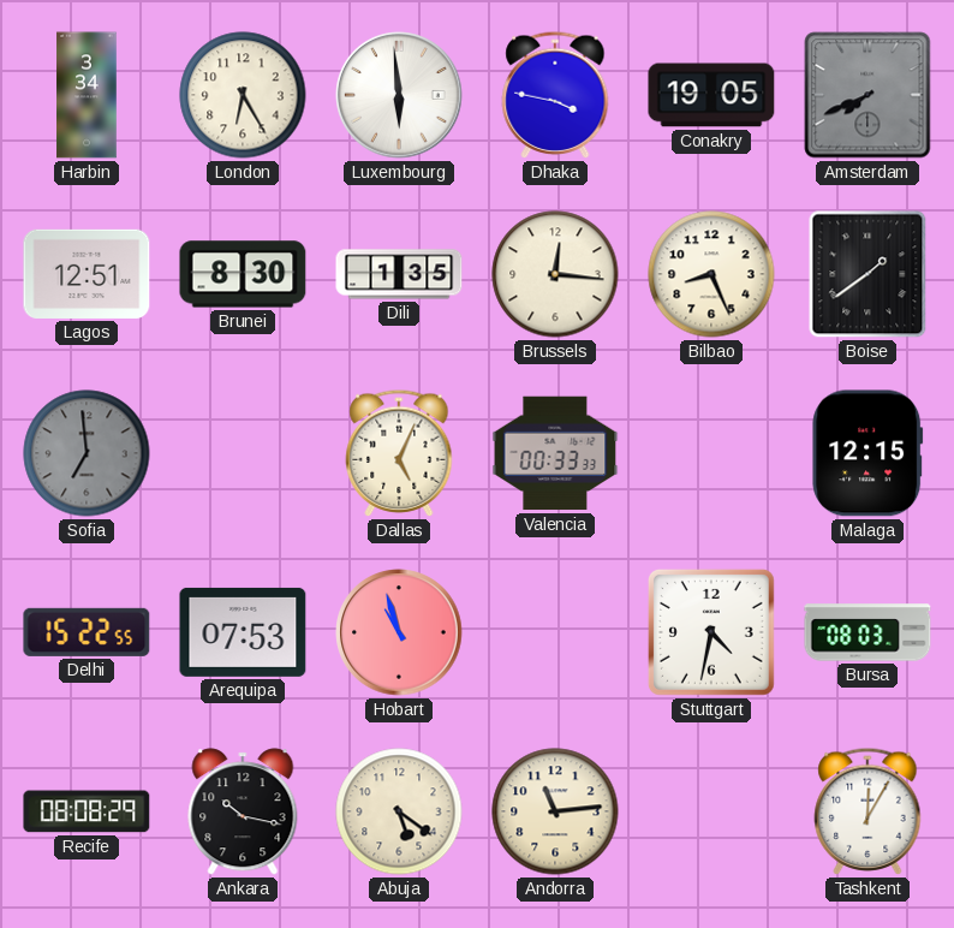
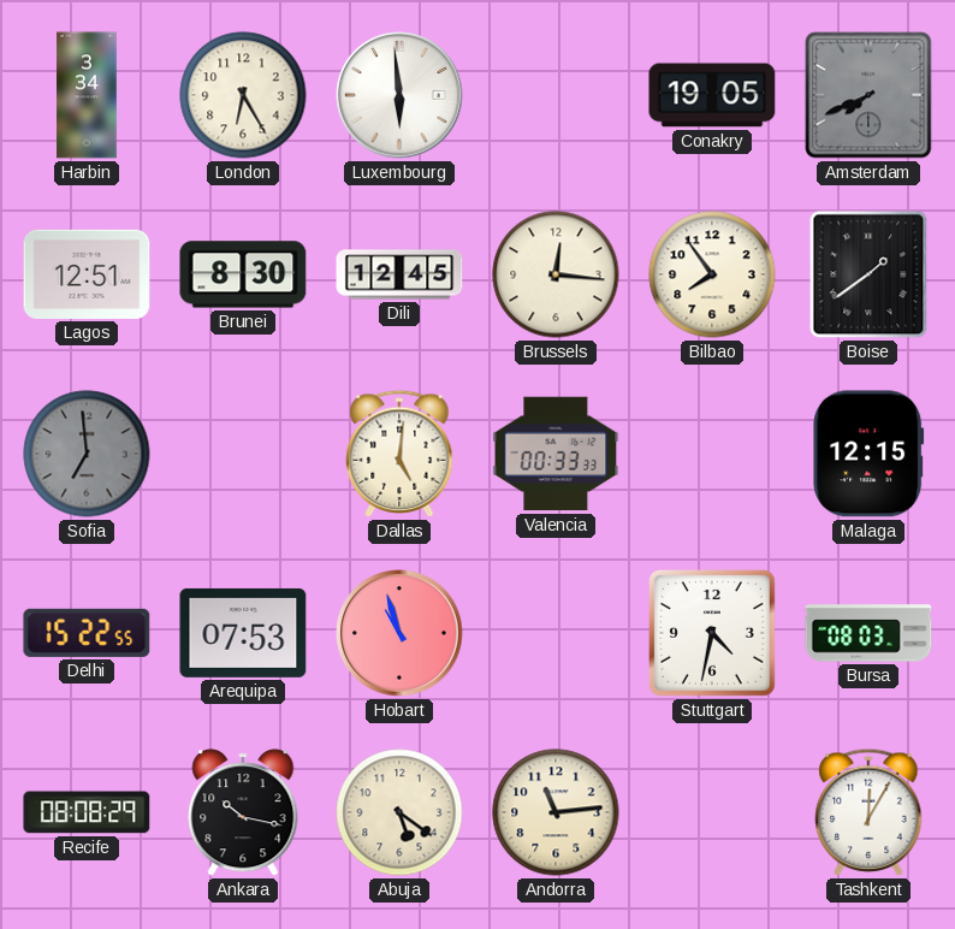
Dhaka: 3:47 -> none (555, 95)
Dili: 1:35 -> 12:45 (399, 274)
Bilbao: 8:26 -> 7:54 (712, 274)
Dallas: 5:04 -> 5:01 (399, 454)
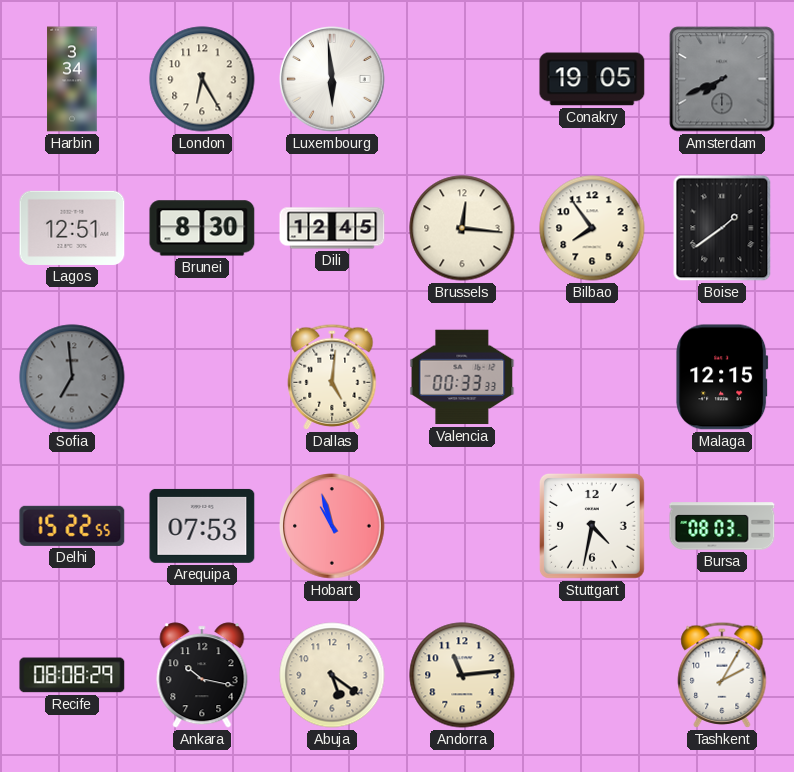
Tashkent: 12:05 -> 2:05 (722, 675)
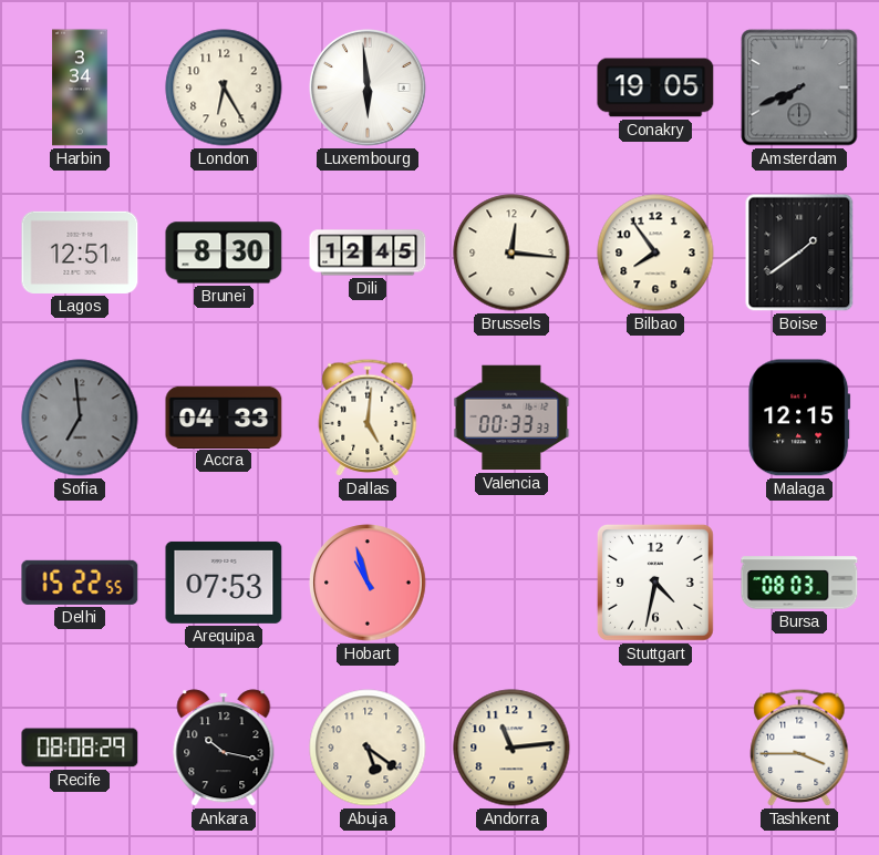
Accra: none -> 04:33 (224, 416)
Tashkent: 2:05 -> 3:45 (799, 748)
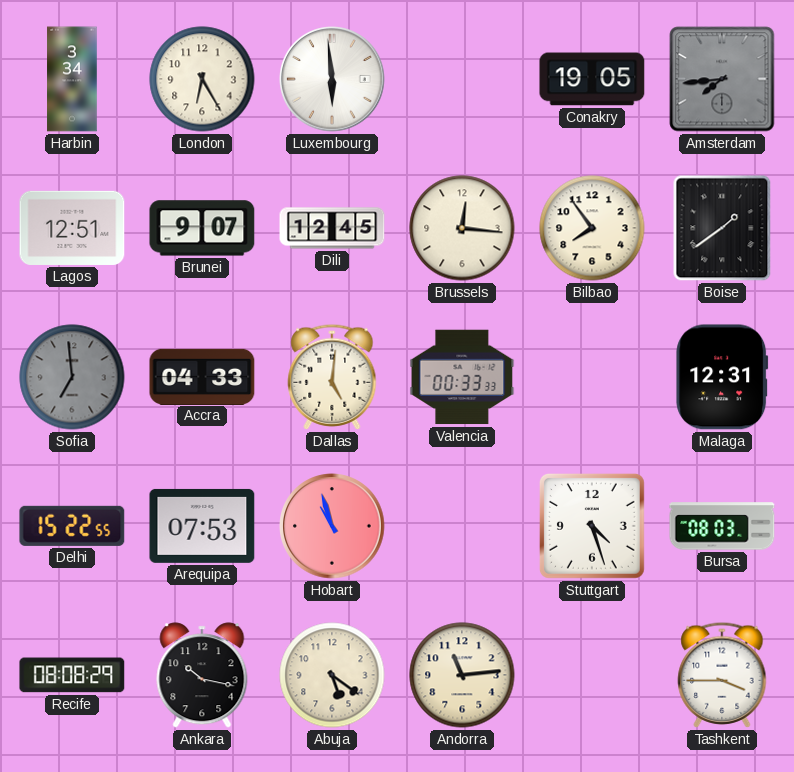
Amsterdam: 7:41 -> 7:44 (722, 79)
Brunei: 8:30 -> 9:07 (202, 228)
Malaga: 12:15 -> 12:31 (722, 377)
Stuttgart: 4:32 -> 4:27 (592, 526)
